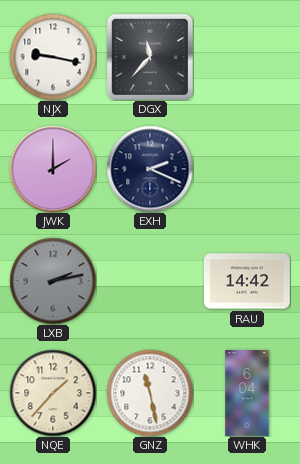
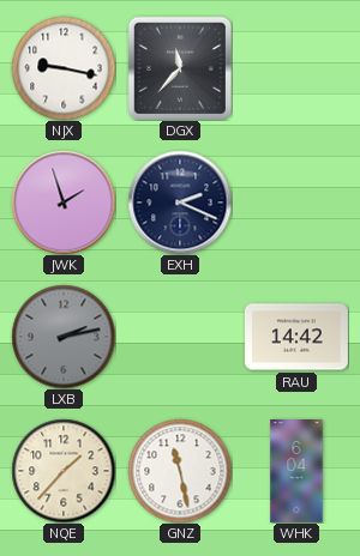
JWK: 2:00 -> 1:57 (64, 203)
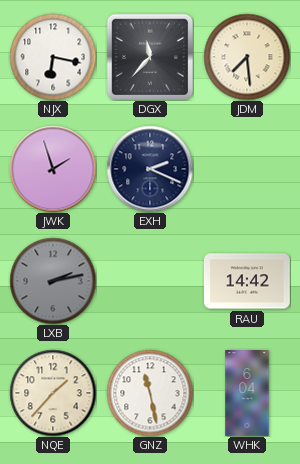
NJX: 9:17 -> 6:17 (53, 57)
JDM: none -> 7:29 (247, 57)
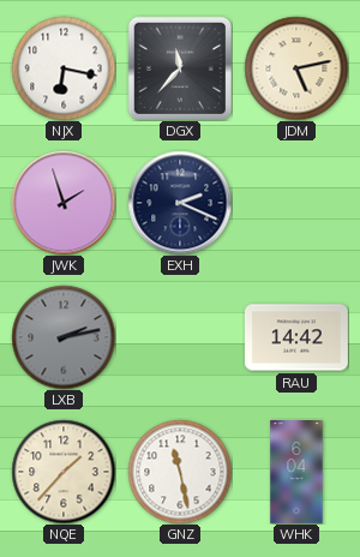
JDM: 7:29 -> 5:13 (296, 68)
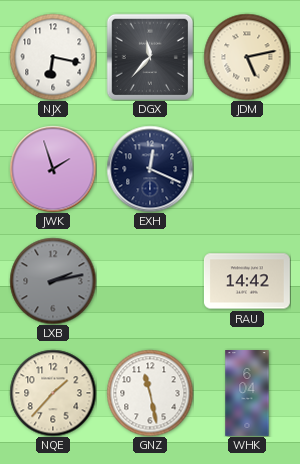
EXH: 2:19 -> 12:19 (150, 169)
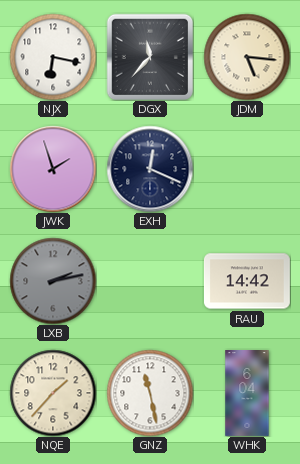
JDM: 5:13 -> 5:16 (247, 57)
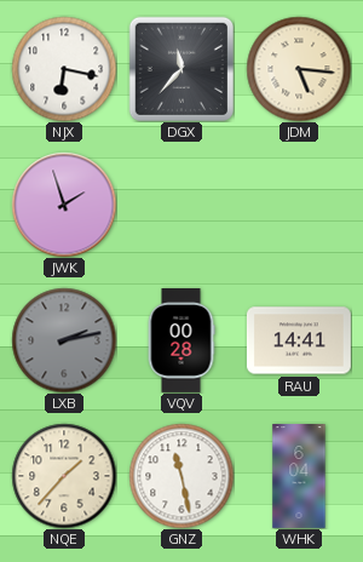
EXH: 12:19 -> none (150, 169)
VQV: none -> 00:28 (181, 342)
RAU: 14:42 -> 14:41 (299, 340)
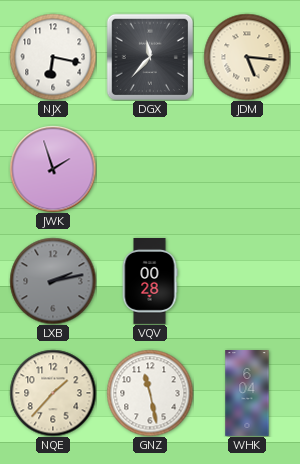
RAU: 14:41 -> none (299, 340)
